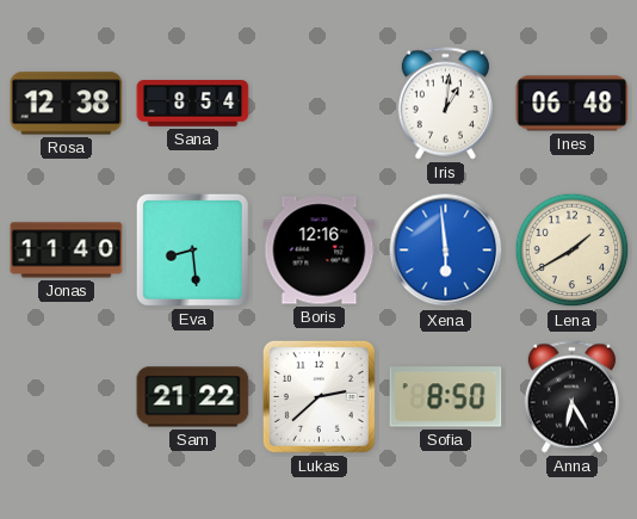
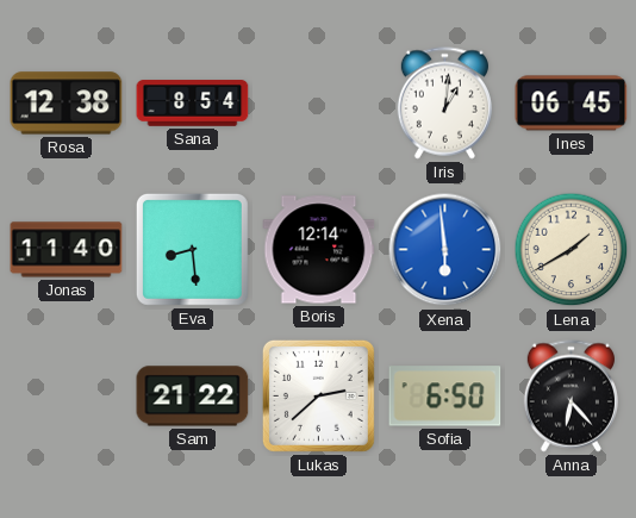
Ines: 06:48 -> 06:45 (572, 104)
Boris: 12:16 -> 12:14 (319, 250)
Sofia: 8:50 -> 6:50 (445, 397)
Anna: 6:25 -> 6:23 (570, 397)
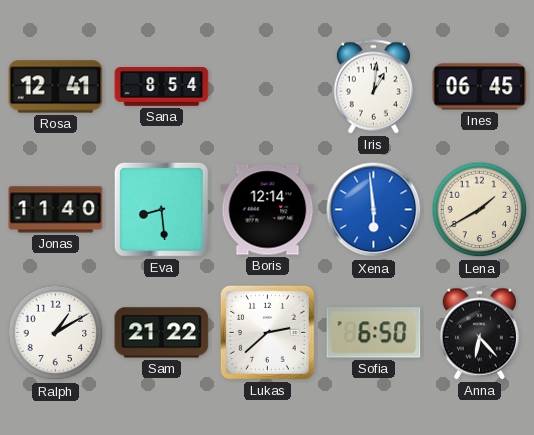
Rosa: 12:38 -> 12:41 (56, 87)
Ralph: none -> 1:10 (56, 333)
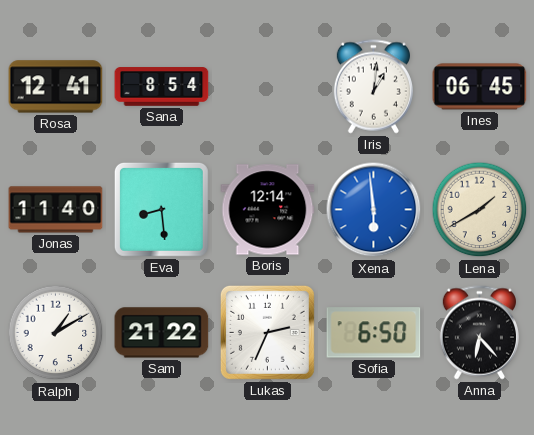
Lukas: 2:38 -> 2:34 (267, 332)
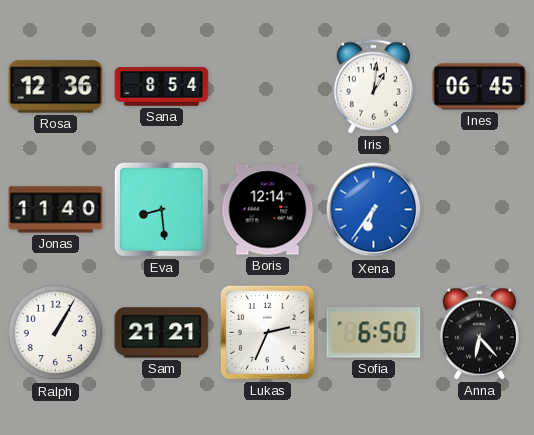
Rosa: 12:41 -> 12:36 (56, 87)
Xena: 5:59 -> 6:36 (374, 210)
Lena: 1:40 -> none (480, 210)
Ralph: 1:10 -> 1:05 (56, 333)
Sam: 21:22 -> 21:21 (162, 333)
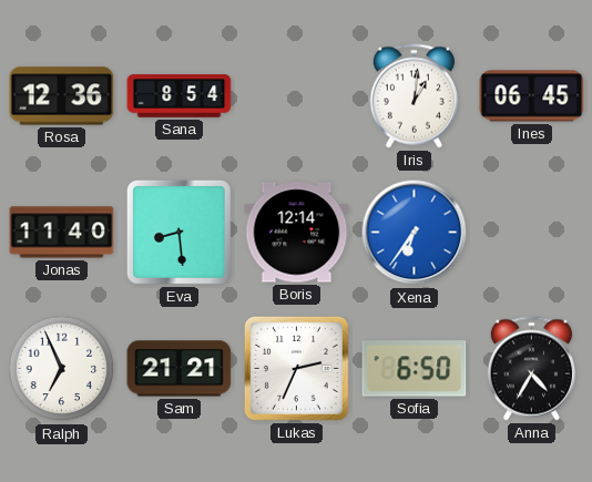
Ralph: 1:05 -> 6:56 (62, 369)
Anna: 6:23 -> 4:35 (531, 369)
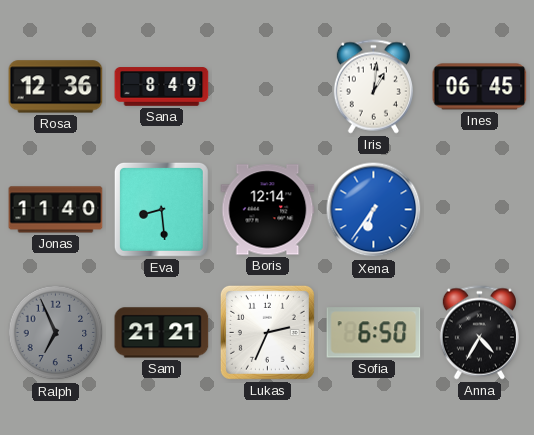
Sana: 8:54 -> 8:49 (162, 87)
Ralph dial: white -> grey (56, 333)
